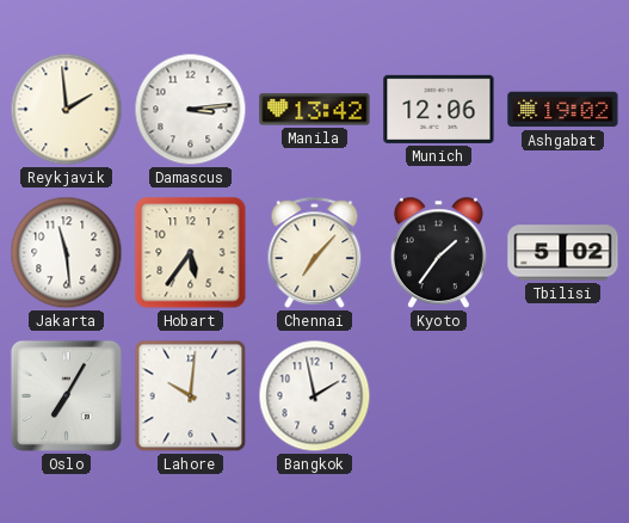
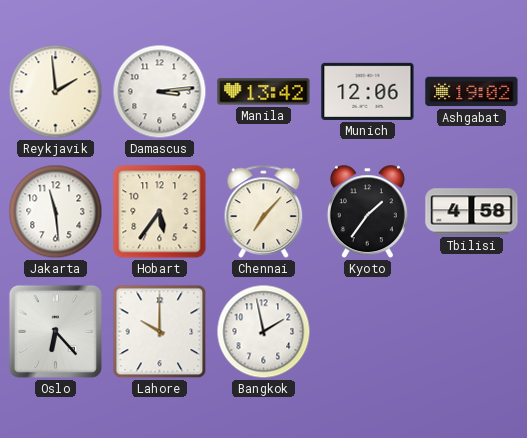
Tbilisi: 5:02 -> 4:58 (472, 212)
Oslo: 7:05 -> 6:23 (55, 331)
Lahore: 10:01 -> 10:00 (160, 332)
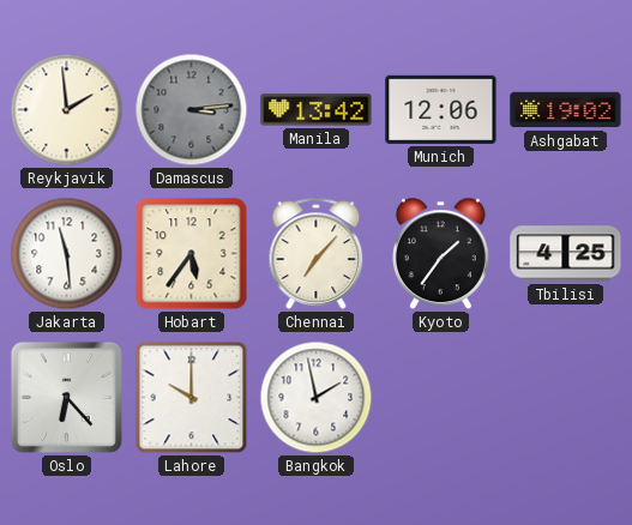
Damascus dial: white -> grey (192, 110)
Tbilisi: 4:58 -> 4:25 (566, 254)
